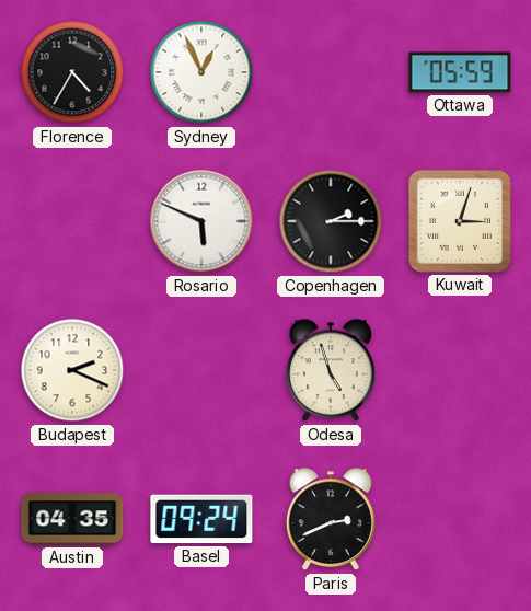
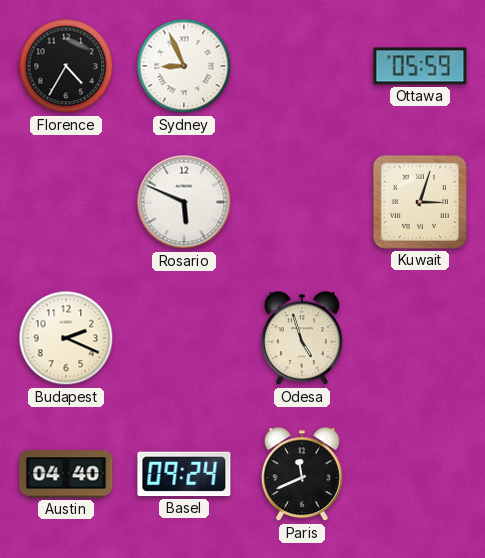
Sydney: 12:56 -> 8:56 (184, 66)
Copenhagen: 2:15 -> none (331, 221)
Austin: 04:35 -> 04:40 (66, 474)
Paris: 2:41 -> 11:41 (302, 475)
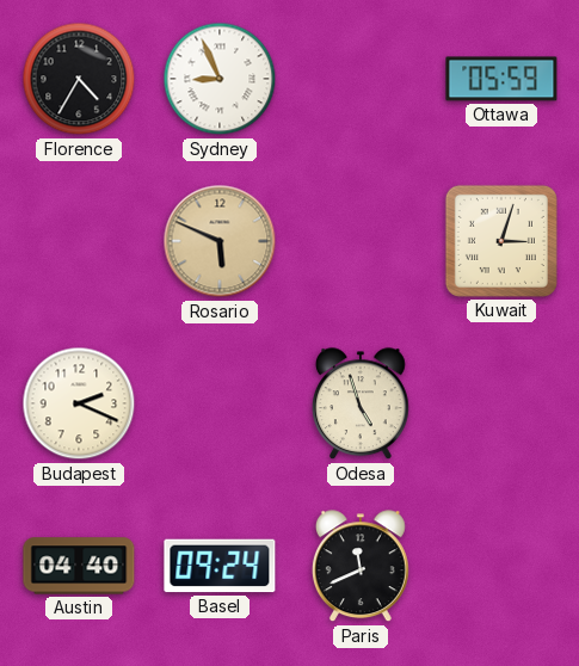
Rosario dial: white -> champagne (220, 241)
